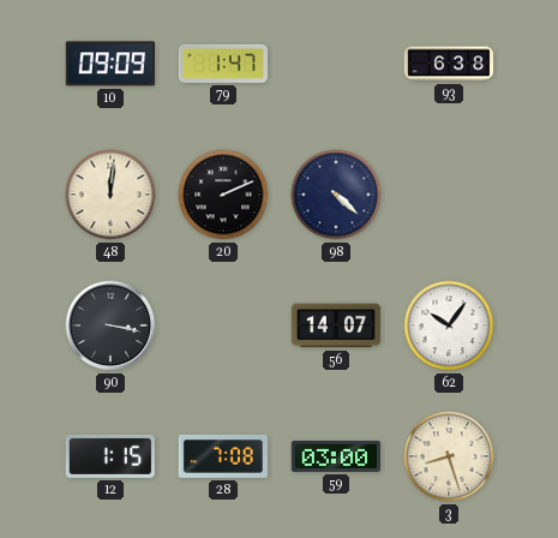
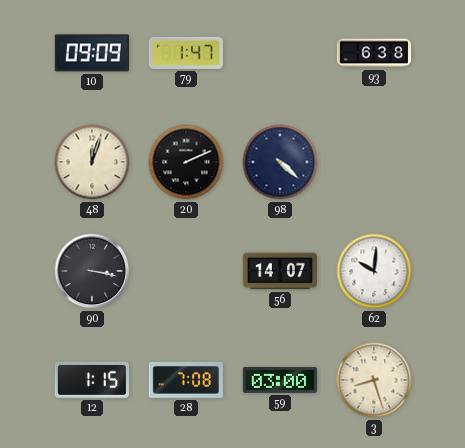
48: 12:01 -> 12:03 (92, 162)
62: 10:06 -> 10:01 (374, 271)
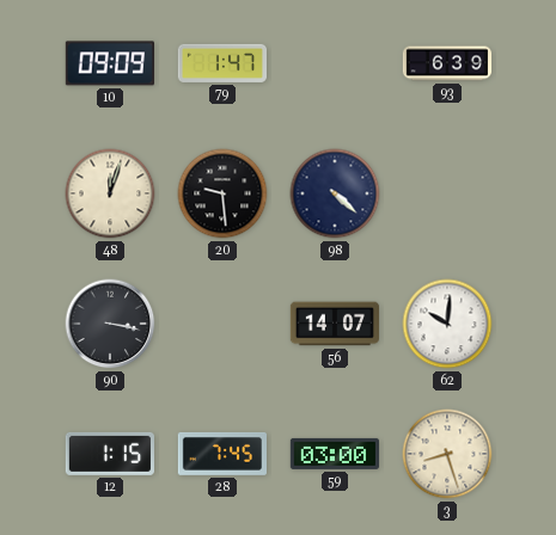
93: 6:38 -> 6:39 (447, 63)
20: 2:11 -> 9:29 (222, 193)
28: 7:08 -> 7:45 (221, 454)
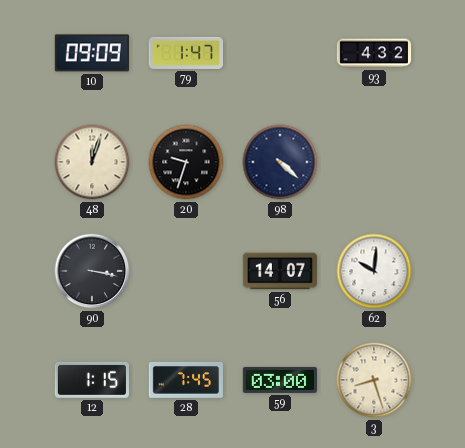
93: 6:39 -> 4:32 (374, 53)
20: 9:29 -> 9:33 (186, 162)
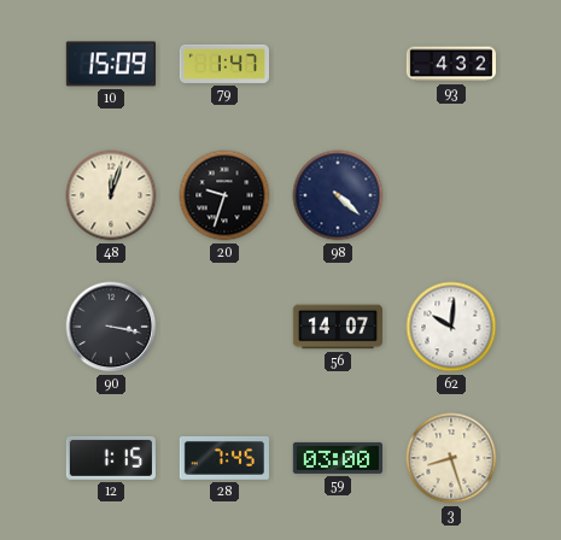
10: 09:09 -> 15:09 (111, 64)
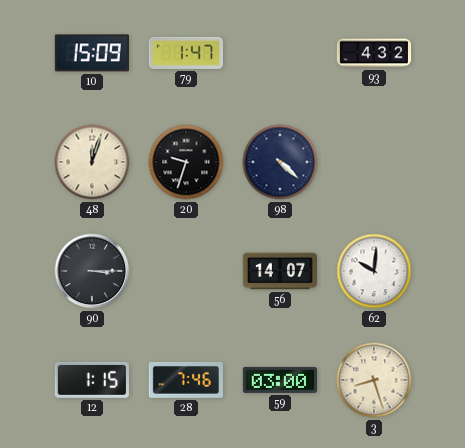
90: 3:17 -> 3:15 (92, 271)
28: 7:45 -> 7:46 (185, 380)
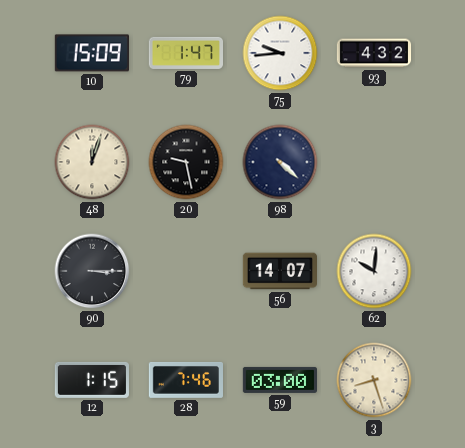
75: none -> 9:44 (280, 53)
20: 9:33 -> 9:28 (186, 162)
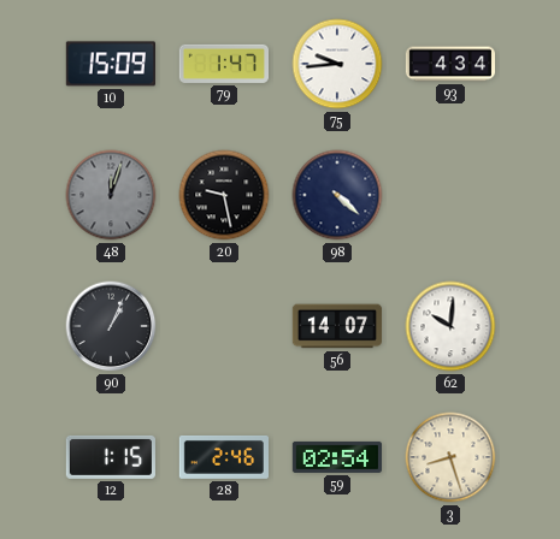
93: 4:32 -> 4:34 (450, 64)
48 dial: cream -> grey (111, 195)
90: 3:15 -> 1:04 (111, 326)
28: 7:46 -> 2:46 (223, 457)
59: 03:00 -> 02:54 (336, 457)
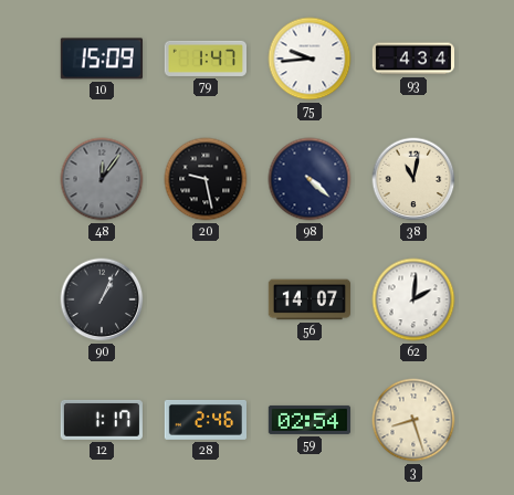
48: 12:03 -> 12:06 (102, 179)
38: none -> 11:02 (413, 179)
62: 10:01 -> 2:01 (413, 299)
12: 1:15 -> 1:17 (102, 420)
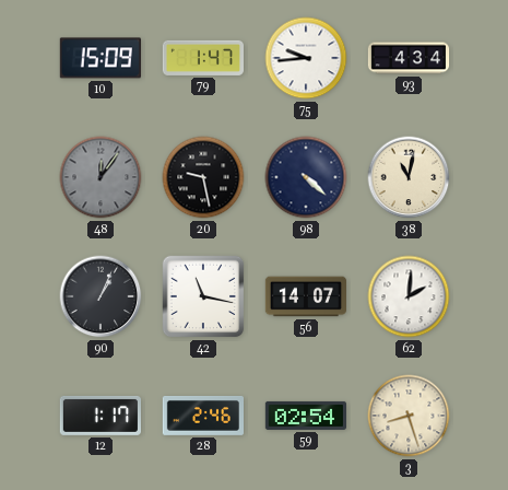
42: none -> 11:17 (203, 296)
